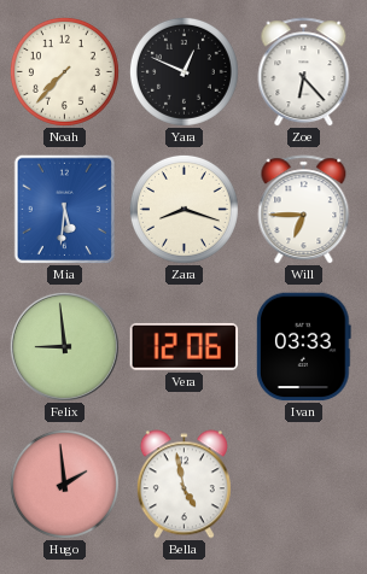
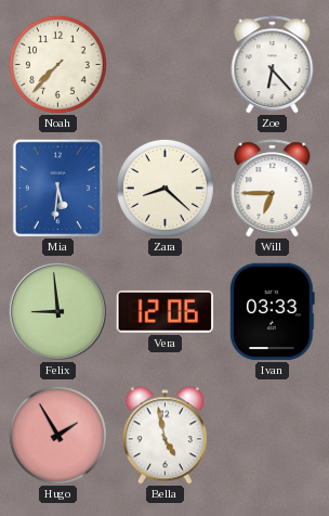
Yara: 12:49 -> none (183, 71)
Zara: 8:18 -> 8:22 (164, 188)
Hugo: 1:59 -> 1:55 (57, 435)
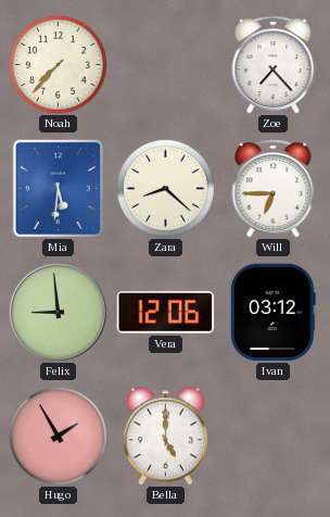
Zoe: 6:23 -> 7:23 (274, 65)
Ivan: 03:33 -> 03:12 (274, 313)
Bella: 4:58 -> 5:00 (165, 437)
